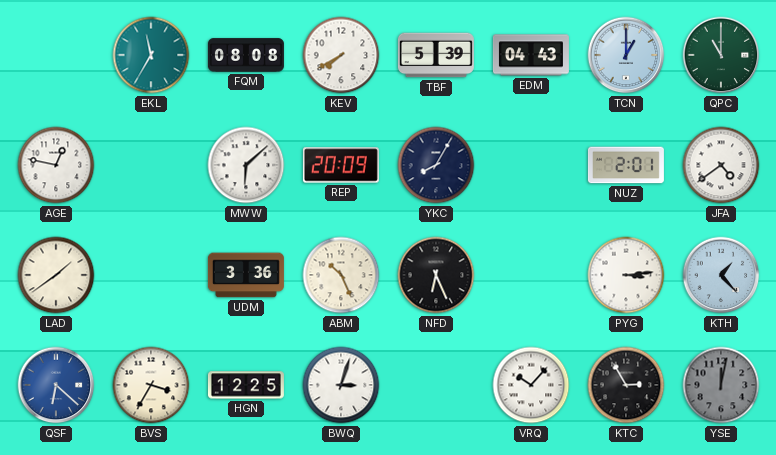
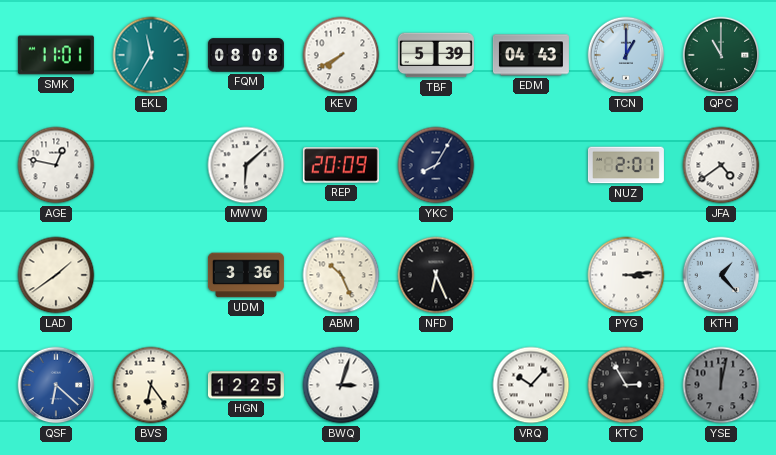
SMK: none -> 11:01 (56, 55)
BVS: 3:35 -> 6:24 (151, 385)
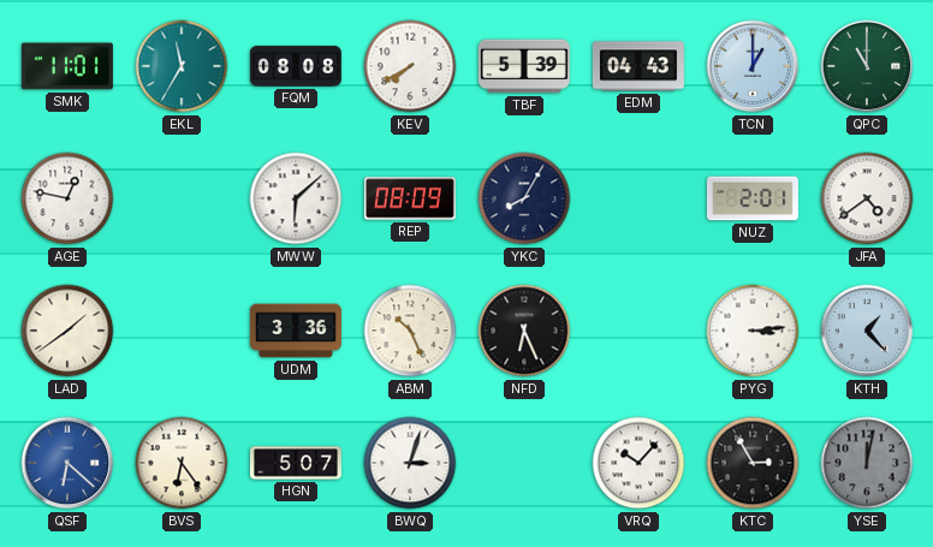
REP: 20:09 -> 08:09 (410, 198)
HGN: 12:25 -> 5:07 (296, 463)
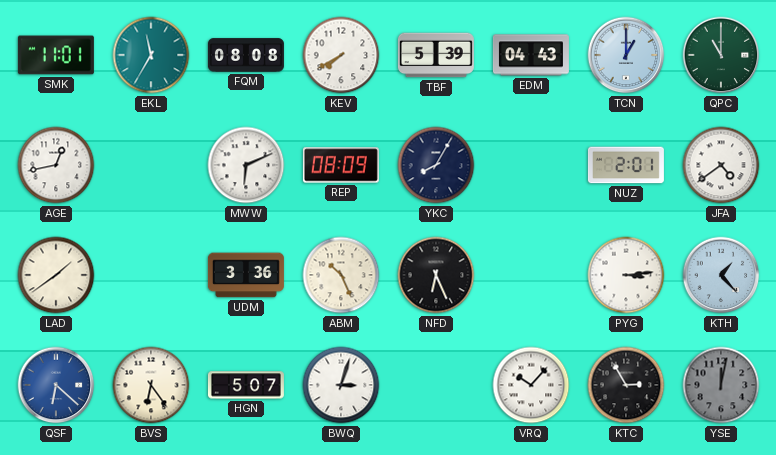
AGE: 12:47 -> 12:43 (56, 165)
MWW: 6:08 -> 6:11 (246, 165)
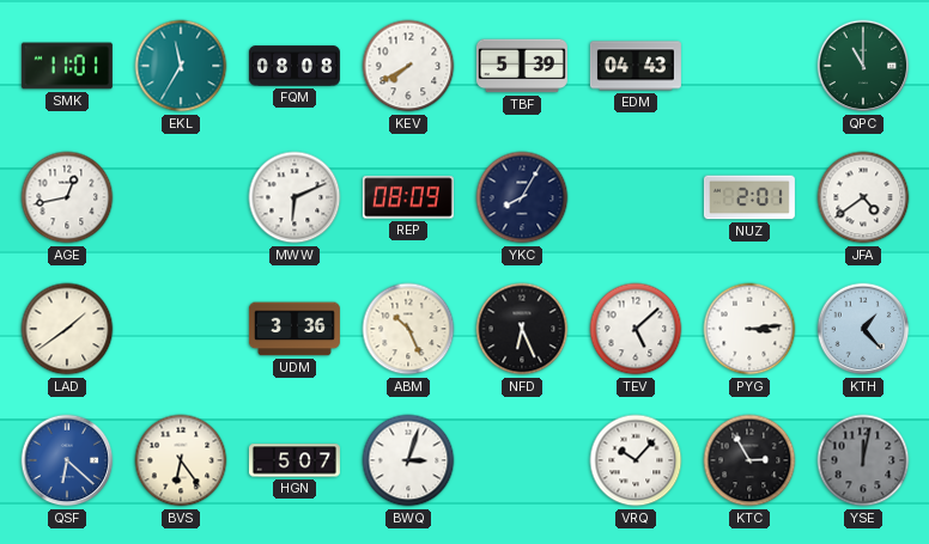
TCN: 1:00 -> none (626, 55)
TEV: none -> 5:08 (636, 329)
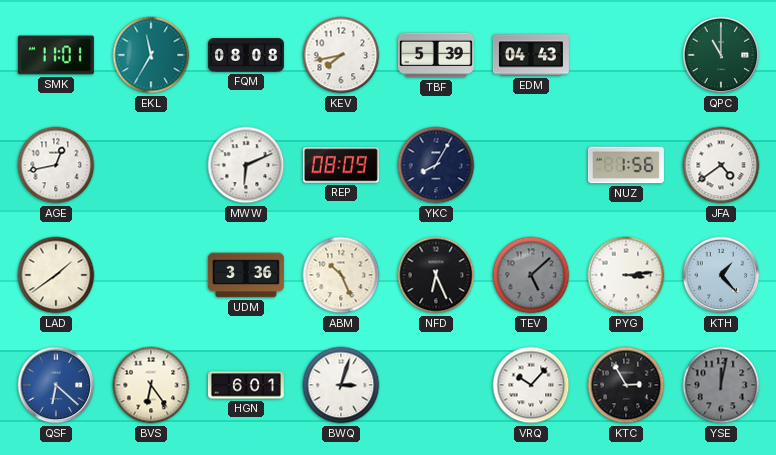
KEV: 7:40 -> 7:43 (341, 55)
NUZ: 2:01 -> 1:56 (626, 165)
TEV dial: white -> grey (531, 275)
HGN: 5:07 -> 6:01 (246, 385)
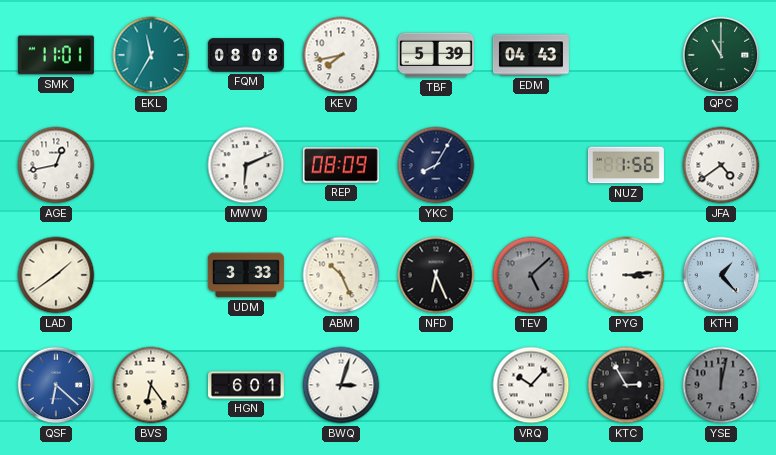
UDM: 3:36 -> 3:33 (246, 275)
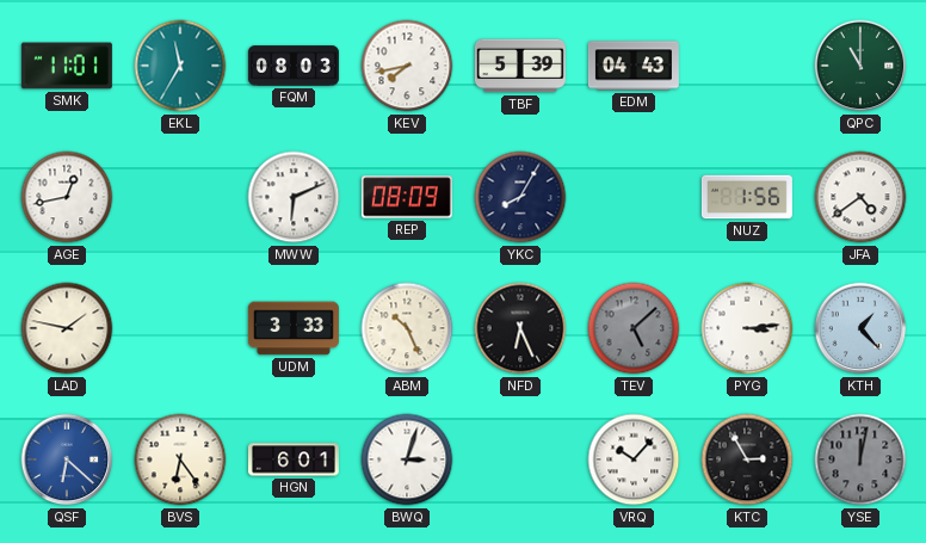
FQM: 08:08 -> 08:03 (294, 66)
LAD: 1:39 -> 1:47 (67, 328)
